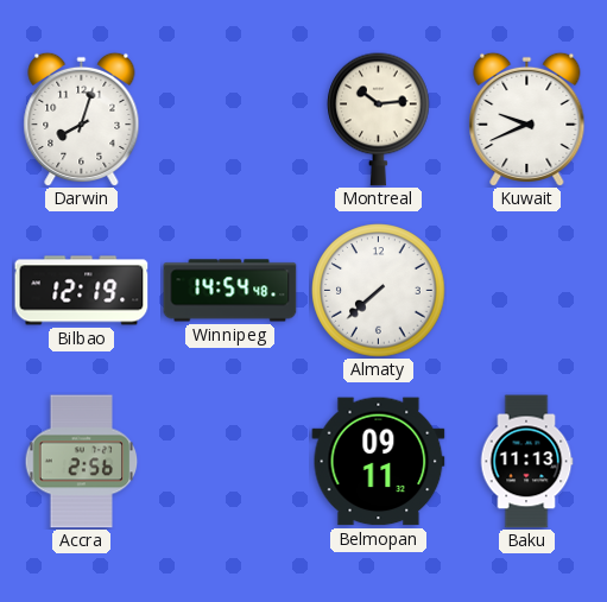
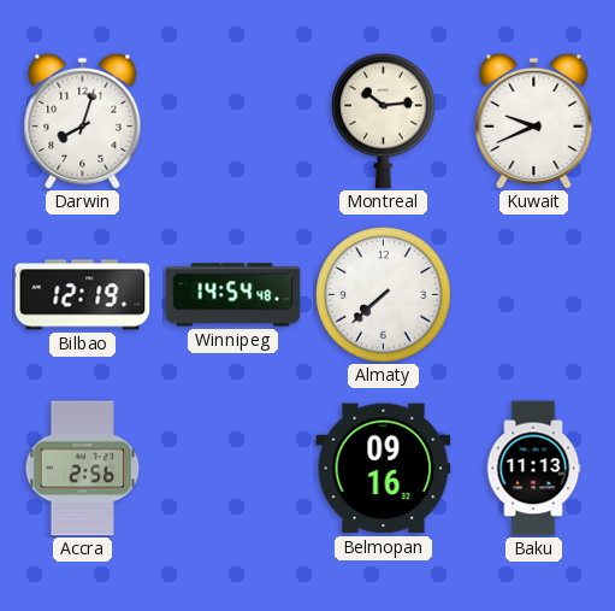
Belmopan: 09:11 -> 09:16 (384, 469)
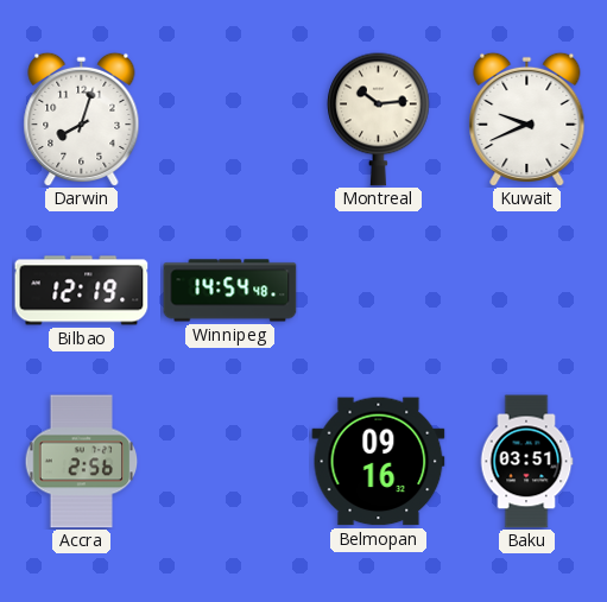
Almaty: 7:38 -> none (384, 295)
Baku: 11:13 -> 03:51 (526, 462)
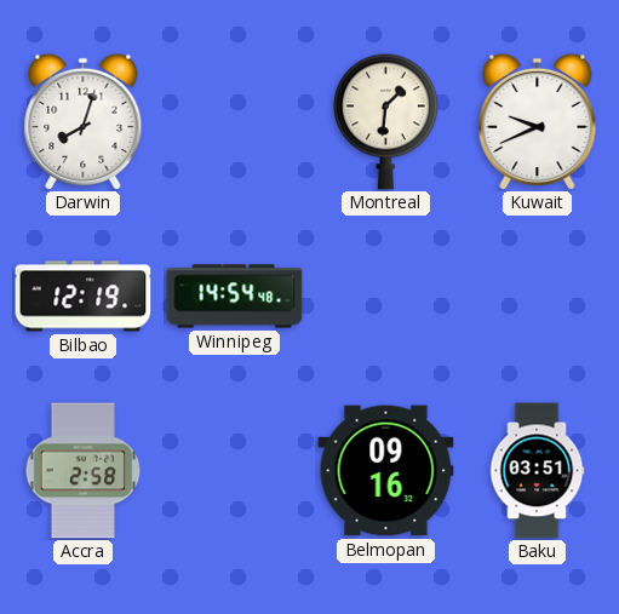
Montreal: 10:14 -> 1:31 (386, 121)
Accra: 2:56 -> 2:58 (84, 471)
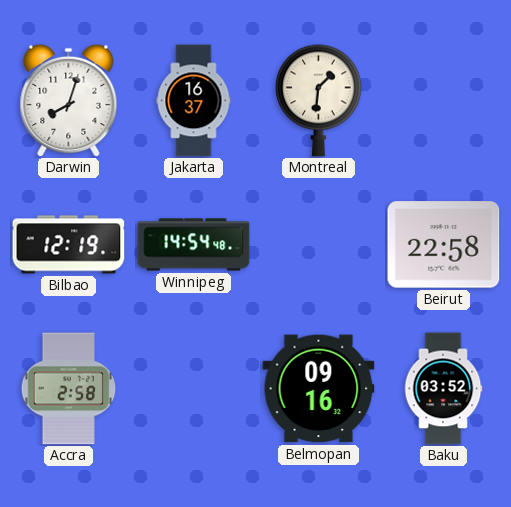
Jakarta: none -> 16:37 (194, 101)
Kuwait: 9:41 -> none (538, 121)
Beirut: none -> 22:58 (444, 245)
Baku: 03:51 -> 03:52 (443, 389)
